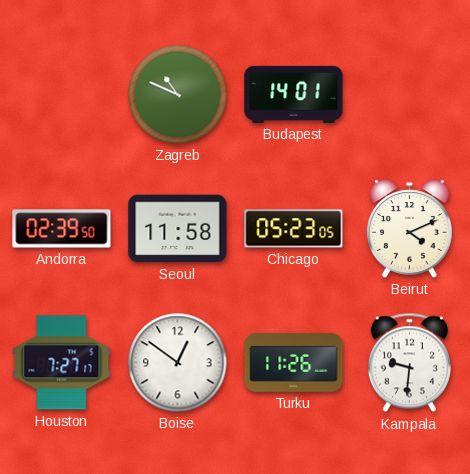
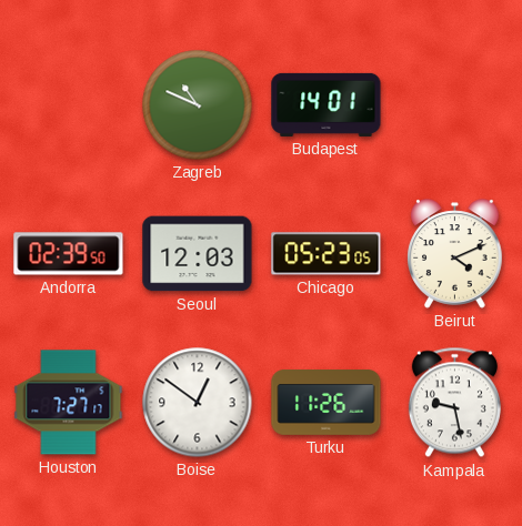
Seoul: 11:58 -> 12:03 (198, 254)
Kampala: 9:31 -> 9:28 (454, 403)
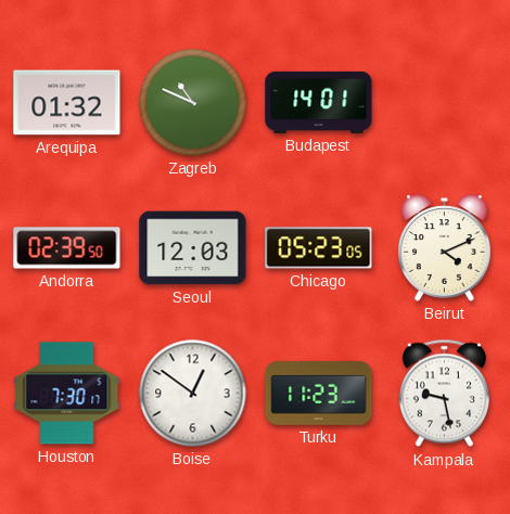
Arequipa: none -> 01:32 (67, 103)
Houston: 7:27 -> 7:30 (67, 394)
Turku: 11:26 -> 11:23 (319, 394)
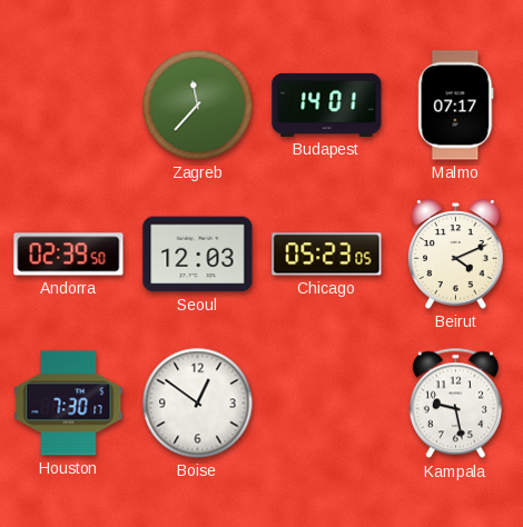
Arequipa: 01:32 -> none (67, 103)
Zagreb: 10:49 -> 11:37 (198, 106)
Malmo: none -> 07:17 (456, 106)
Turku: 11:23 -> none (319, 394)
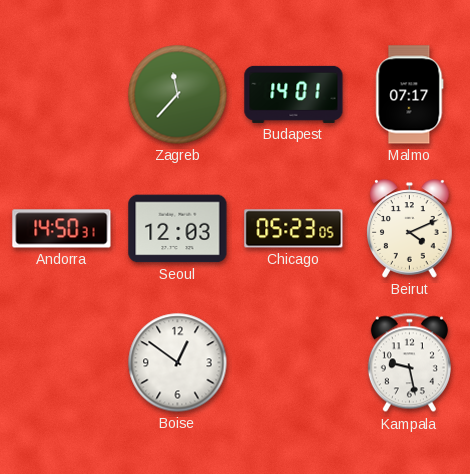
Andorra: 02:39 -> 14:50 (62, 229)
Houston: 7:30 -> none (69, 404)
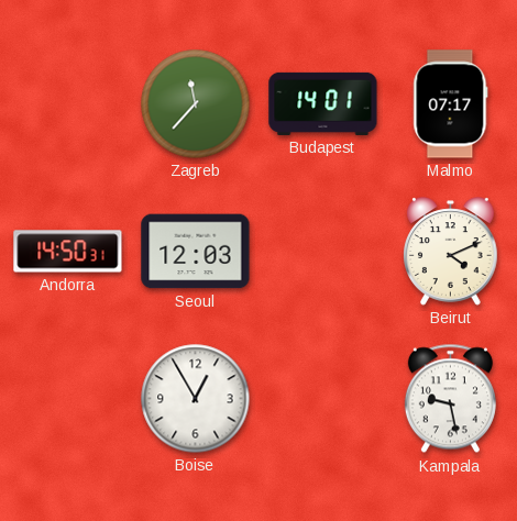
Chicago: 05:23 -> none (294, 229)
Boise: 12:51 -> 12:55 (196, 399)
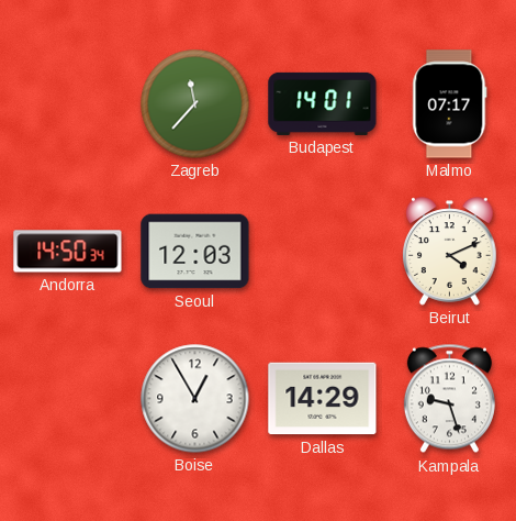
Andorra: 14:50:31 -> 14:50:34 (68, 252)
Dallas: none -> 14:29 (323, 399)
Kampala: 9:28 -> 9:27 (449, 399)
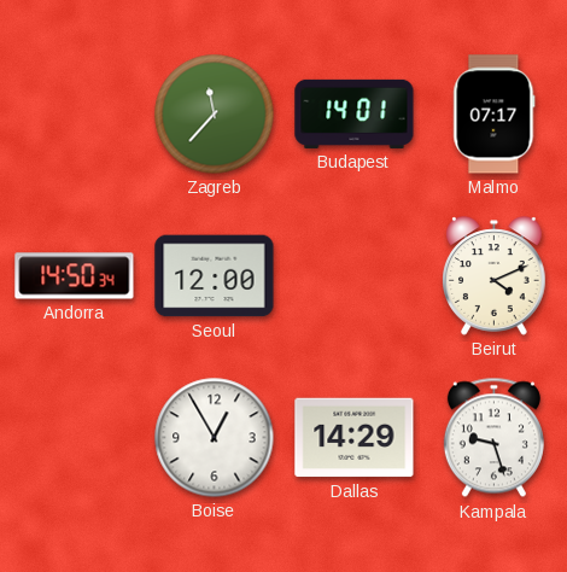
Seoul: 12:03 -> 12:00 (215, 276)
